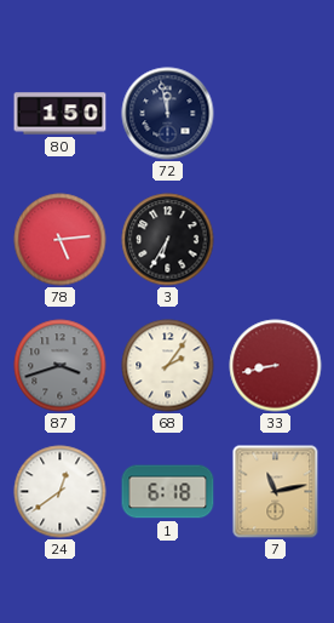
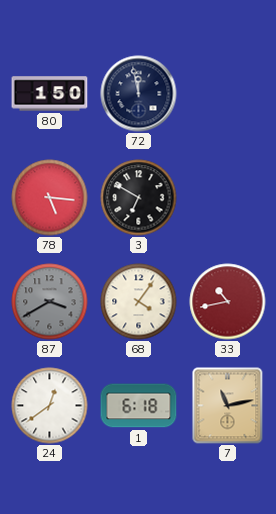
78: 5:14 -> 5:16 (50, 198)
3: 6:35 -> 6:50 (139, 198)
87: 3:42 -> 3:40 (50, 302)
68: 2:06 -> 4:06 (139, 302)
33: 8:43 -> 10:43 (228, 302)
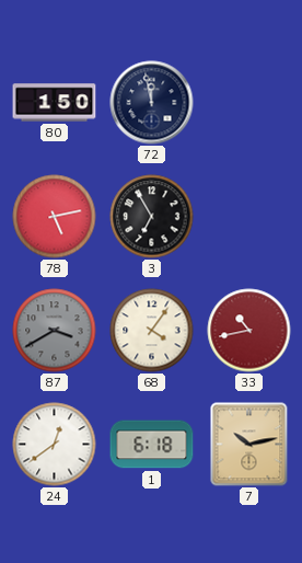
78: 5:16 -> 5:13 (55, 217)
3: 6:50 -> 6:55 (152, 217)
7: 11:13 -> 10:13 (249, 445)
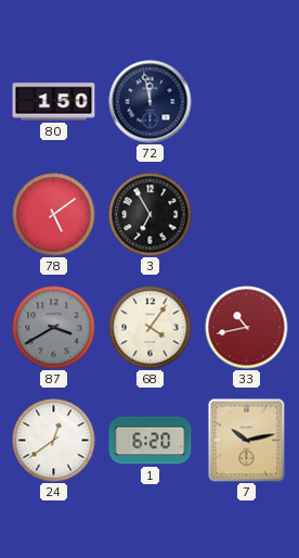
78: 5:13 -> 5:09 (54, 215)
1: 6:18 -> 6:20 (151, 441)
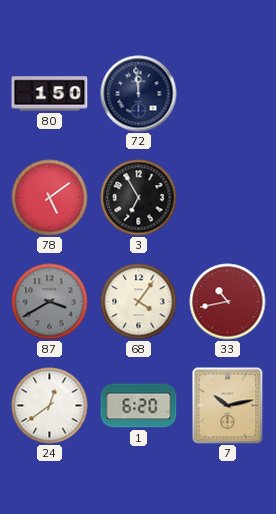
72: 11:58 -> 11:59 (139, 94)
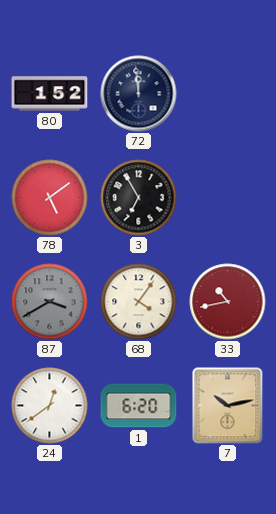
80: 1:50 -> 1:52 (50, 94)
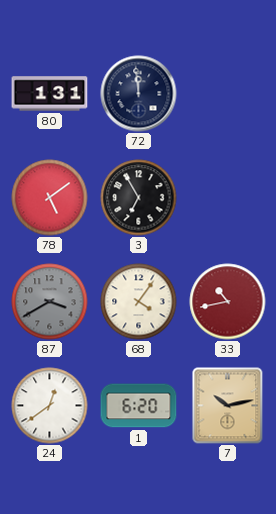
80: 1:52 -> 1:31 (50, 94)
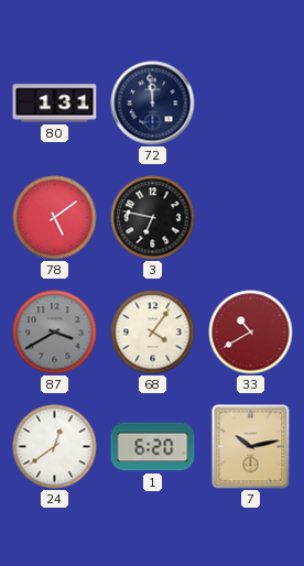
3: 6:55 -> 6:47 (153, 218)
33: 10:43 -> 10:40 (251, 333)
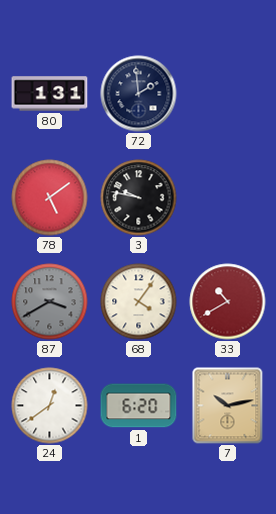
72: 11:59 -> 1:59 (139, 94)
3: 6:47 -> 9:47 (139, 198)
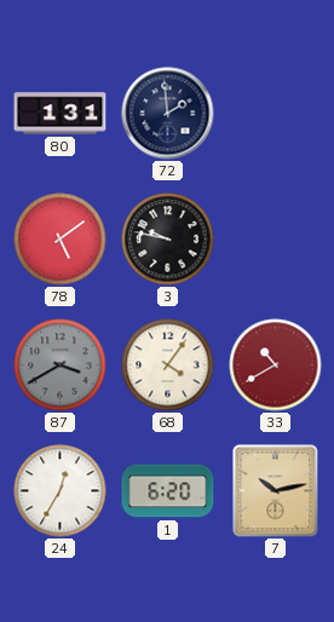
24: 12:39 -> 12:35 (61, 491)
